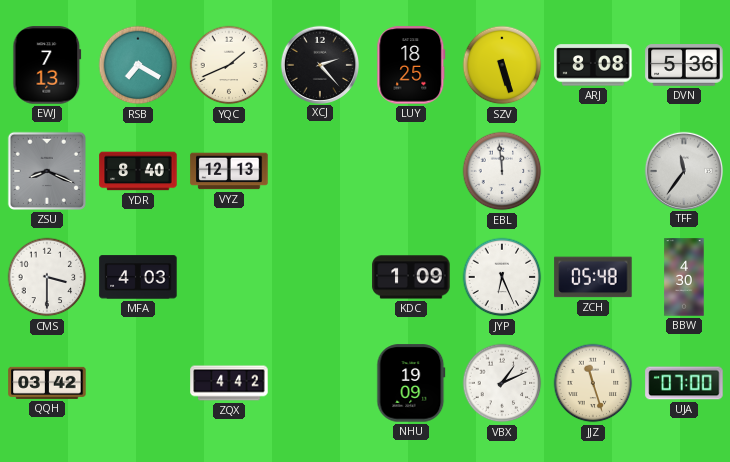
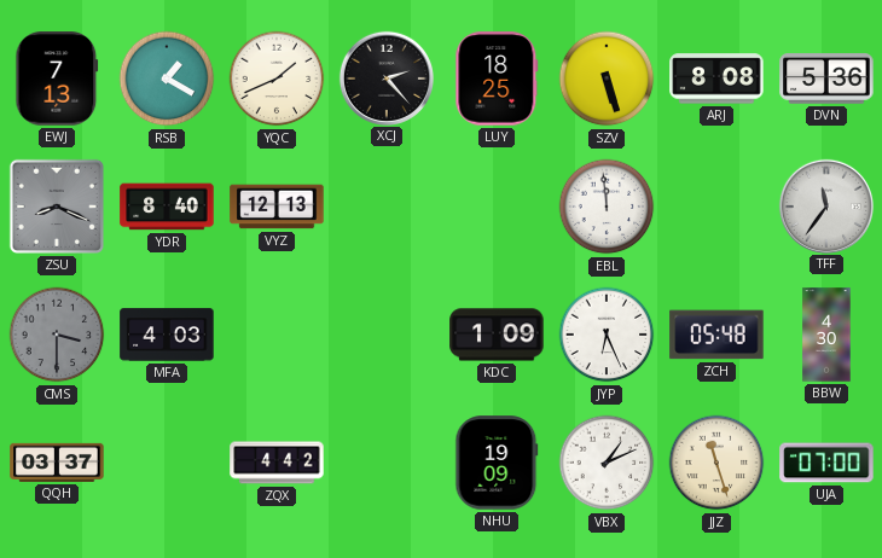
RSB: 7:20 -> 1:20 (167, 79)
CMS dial: white -> grey (57, 335)
QQH: 03:42 -> 03:37 (57, 463)
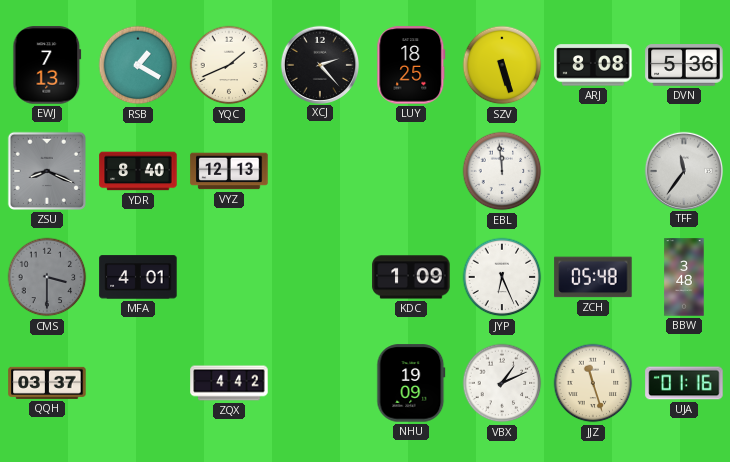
MFA: 4:03 -> 4:01 (138, 277)
BBW: 4:30 -> 3:48 (684, 277)
UJA: 07:00 -> 01:16 (684, 383)
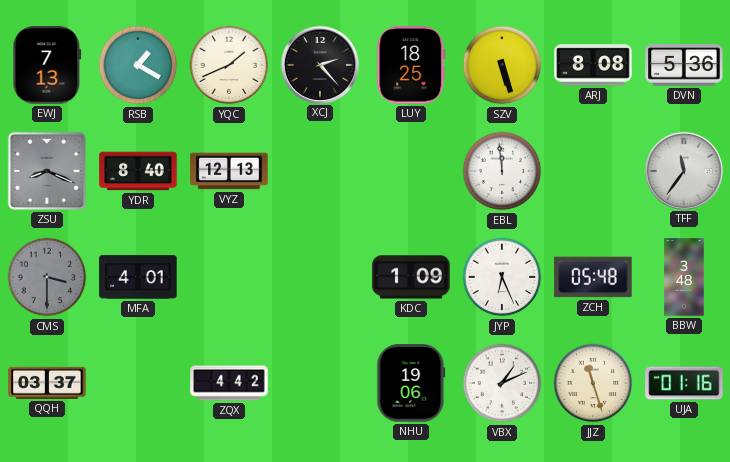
NHU: 19:09 -> 19:06 (411, 383)
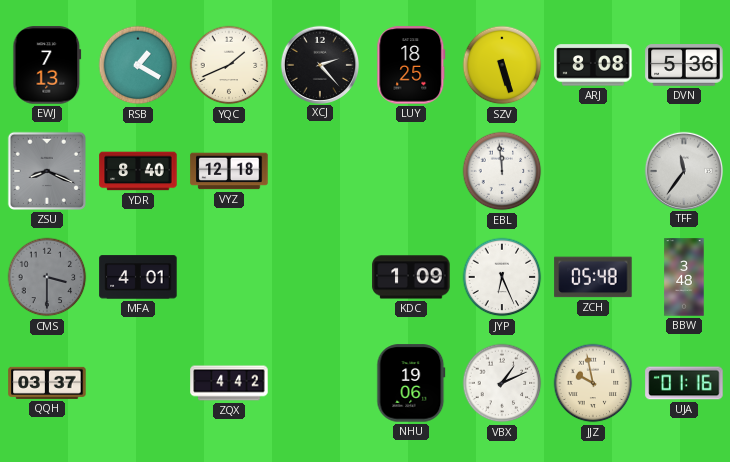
VYZ: 12:13 -> 12:18 (229, 171)
JJZ: 11:27 -> 9:58 (593, 383)
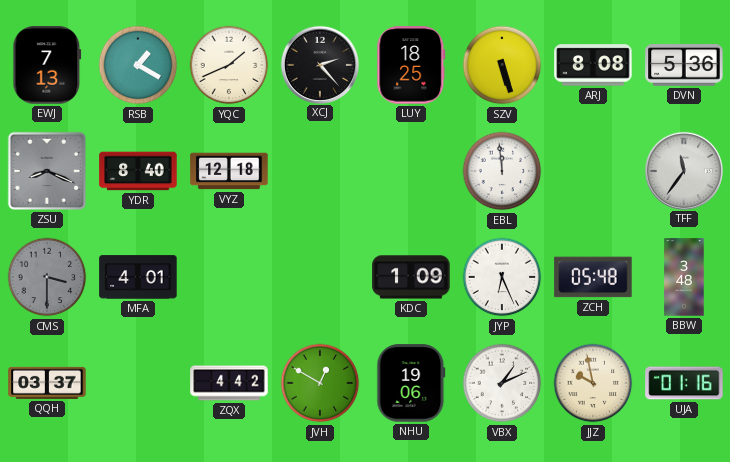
JVH: none -> 12:50 (320, 383)
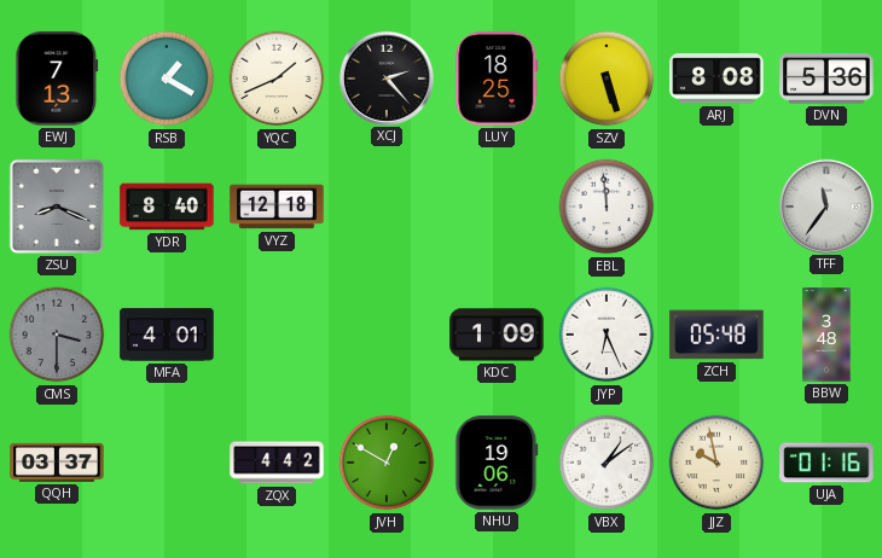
VBX: 1:11 -> 1:09 (607, 463)
